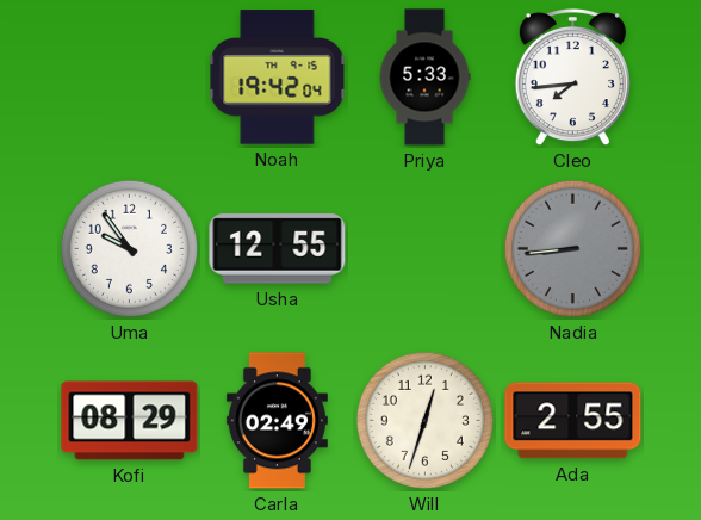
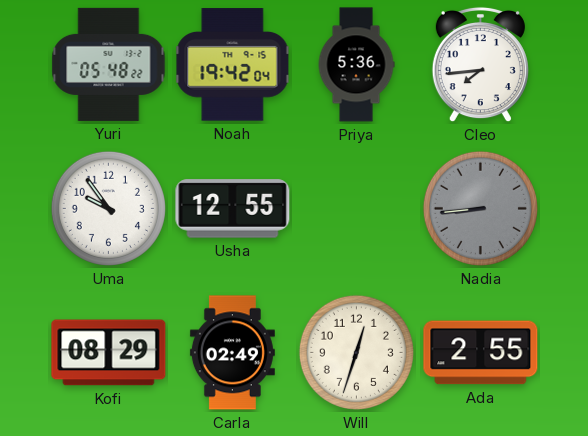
Yuri: none -> 05:48 (109, 64)
Priya: 5:33 -> 5:36 (356, 65)
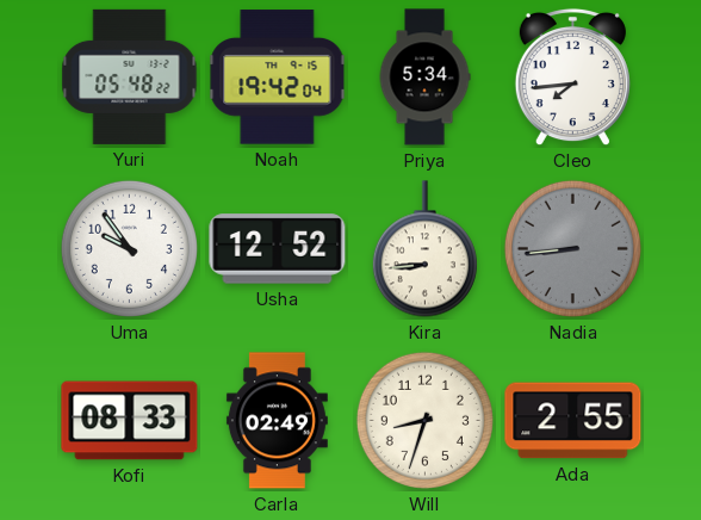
Priya: 5:36 -> 5:34 (424, 78)
Usha: 12:55 -> 12:52 (278, 249)
Kira: none -> 8:44 (424, 249)
Kofi: 08:29 -> 08:33 (130, 421)
Will: 12:33 -> 8:33 (424, 420)
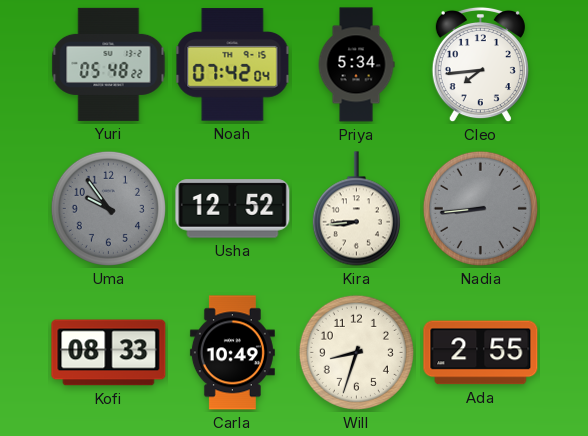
Noah: 19:42 -> 07:42 (233, 65)
Uma dial: white -> grey (108, 208)
Carla: 02:49 -> 10:49 (232, 353)
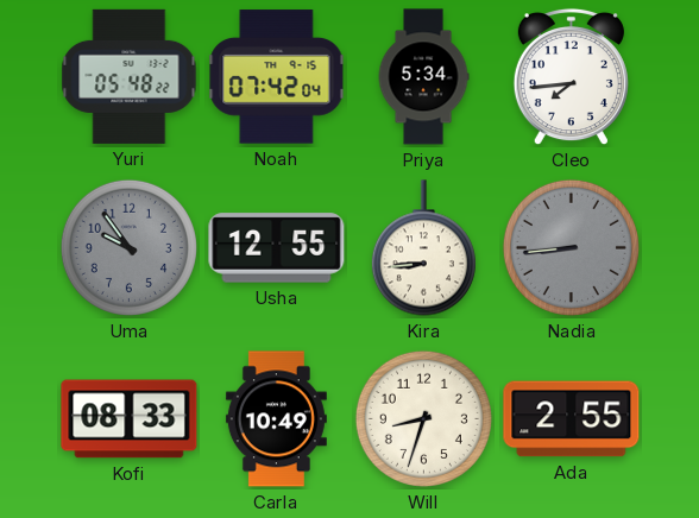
Usha: 12:52 -> 12:55 (277, 248)
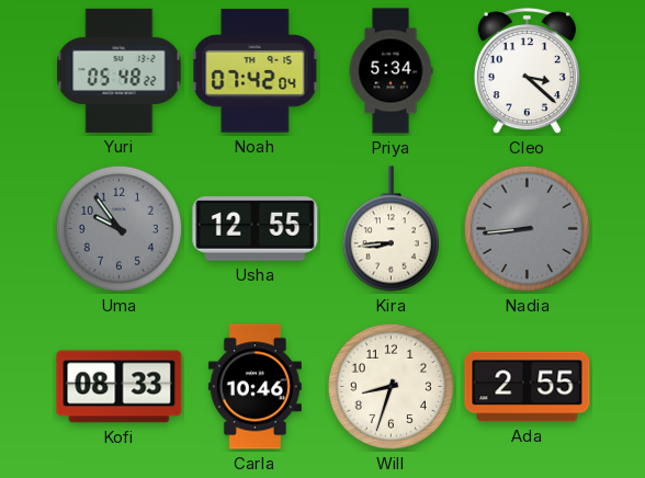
Cleo: 7:44 -> 3:22 (527, 71)
Carla: 10:49 -> 10:46 (254, 387)
